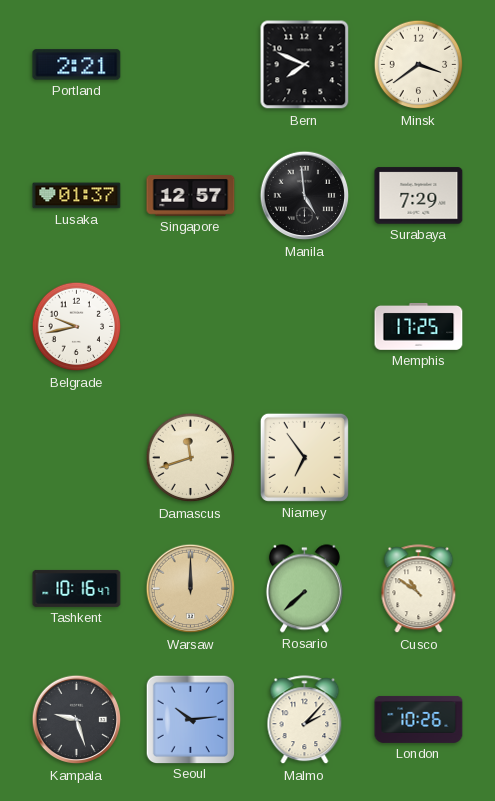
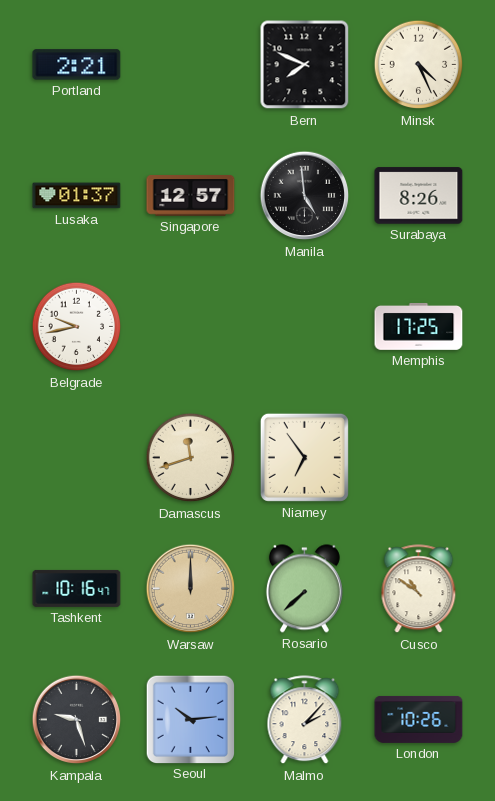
Minsk: 3:39 -> 4:26 (419, 65)
Surabaya: 7:29 -> 8:26 (419, 196)
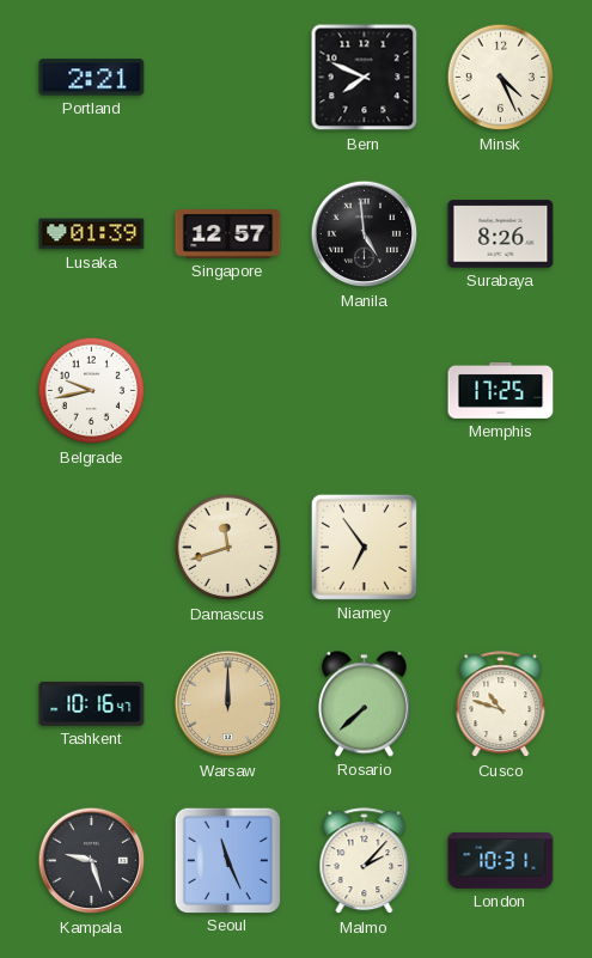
Lusaka: 01:37 -> 01:39 (92, 234)
Cusco: 10:51 -> 10:48 (501, 704)
Seoul: 10:14 -> 11:26 (227, 860)
London: 10:26 -> 10:31 (501, 860)
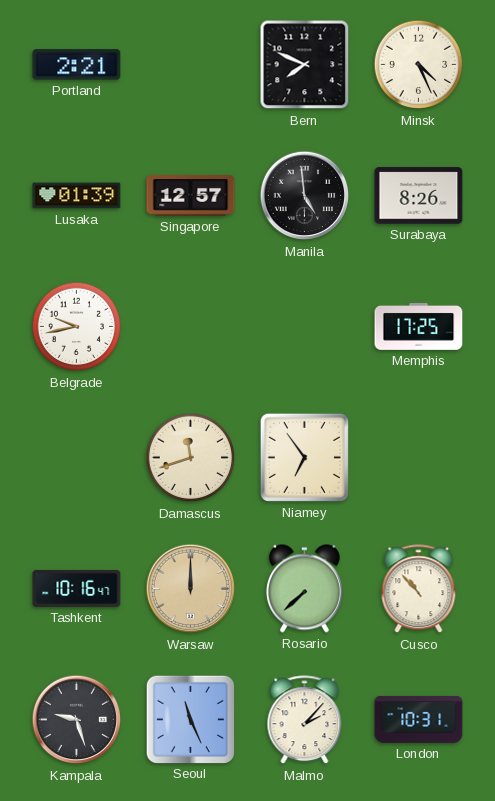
Cusco: 10:48 -> 10:53 (419, 589)
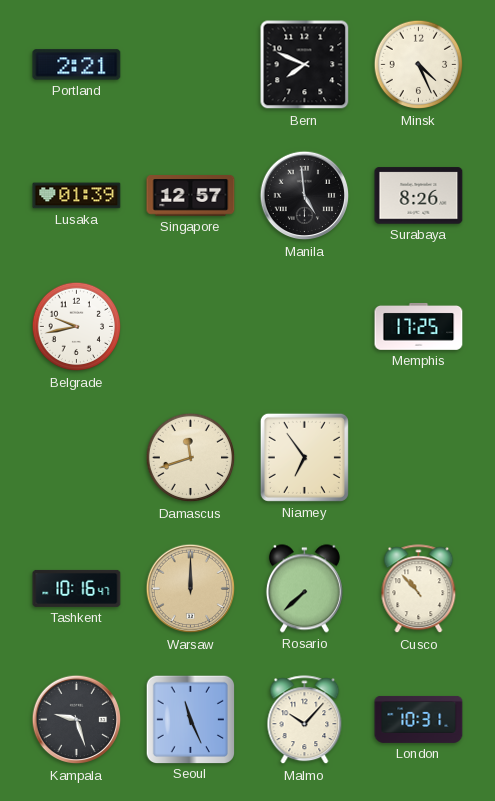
Malmo: 2:07 -> 10:07 (305, 720)
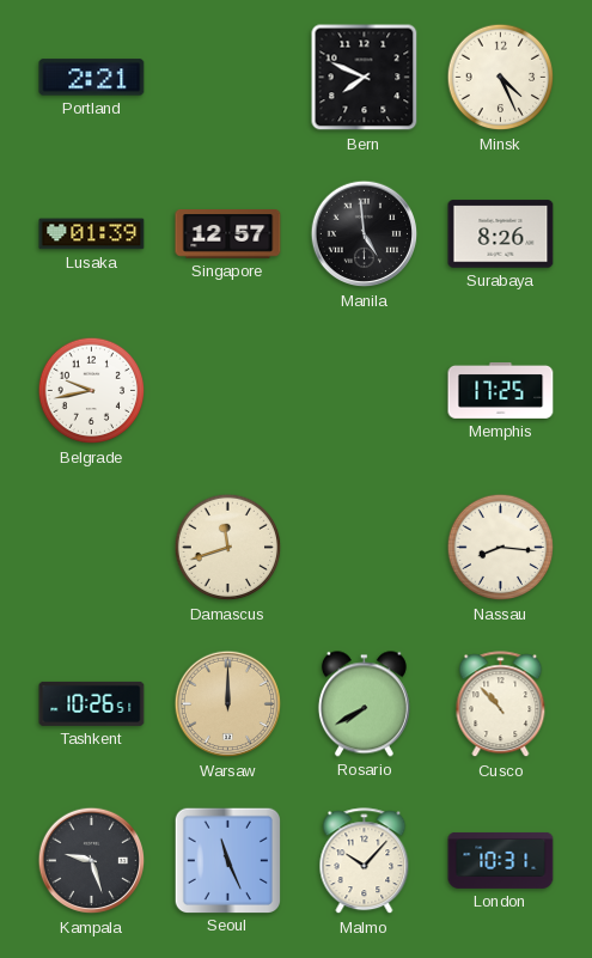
Niamey: 6:54 -> none (304, 457)
Nassau: none -> 8:16 (501, 548)
Tashkent: 10:16 -> 10:26 (92, 703)
Rosario: 7:38 -> 7:40 (364, 704)
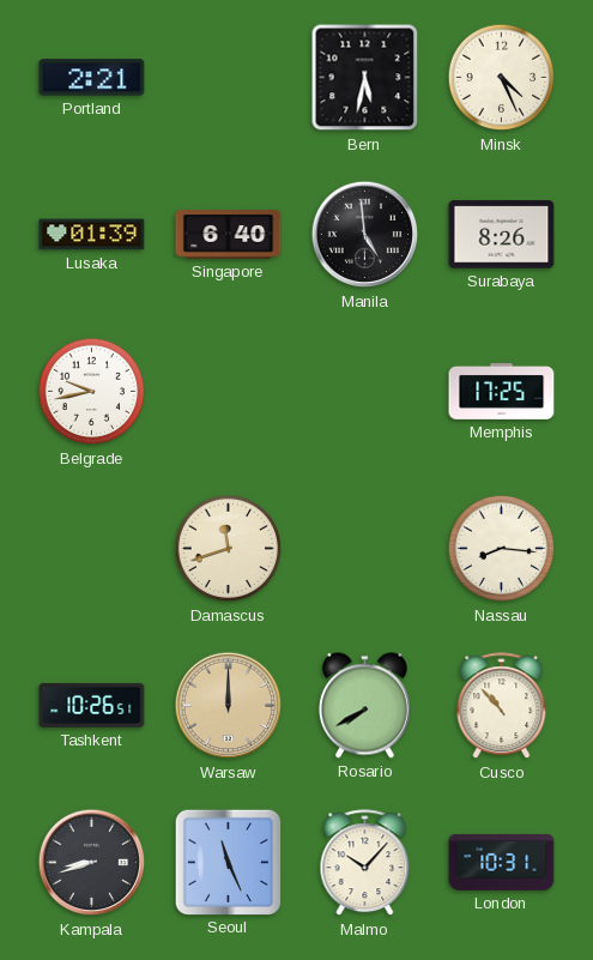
Bern: 7:49 -> 5:32 (365, 78)
Singapore: 12:57 -> 6:40 (229, 235)
Kampala: 9:27 -> 8:42 (92, 863)
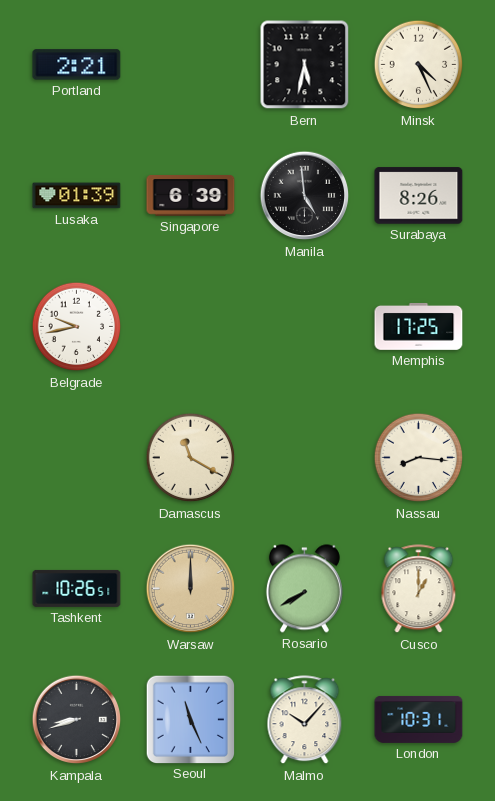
Singapore: 6:40 -> 6:39 (191, 196)
Damascus: 11:42 -> 11:20 (191, 458)
Cusco: 10:53 -> 1:00 (419, 589)
